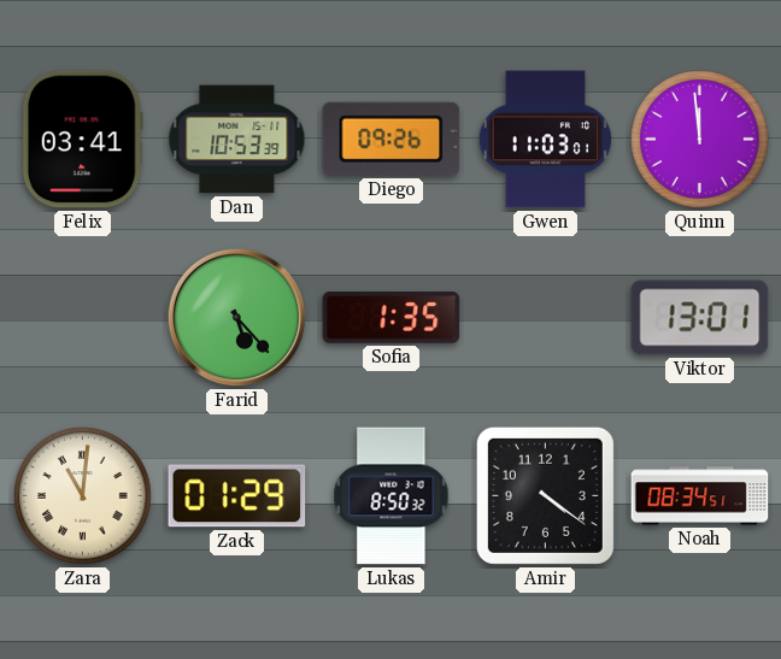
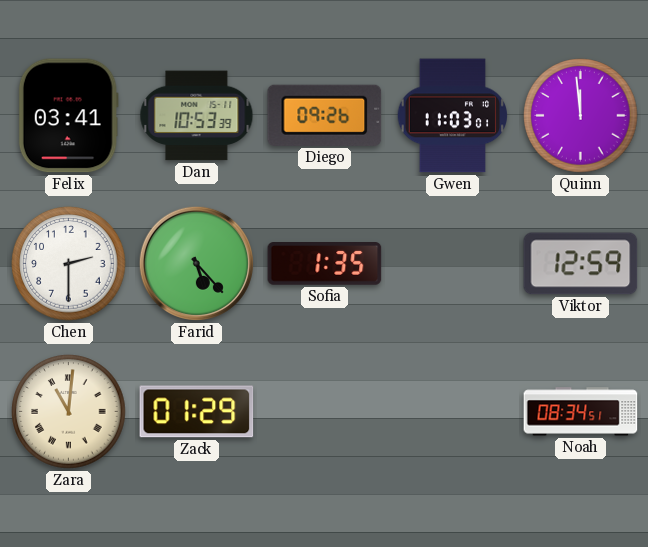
Chen: none -> 2:30 (69, 264)
Viktor: 13:01 -> 12:59 (581, 264)
Lukas: 8:50 -> none (392, 496)
Amir: 4:21 -> none (545, 495)
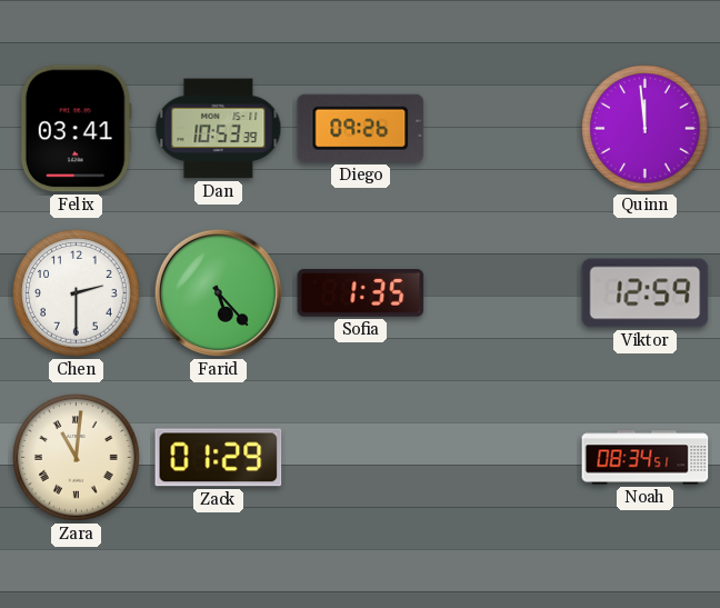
Gwen: 11:03 -> none (453, 116)
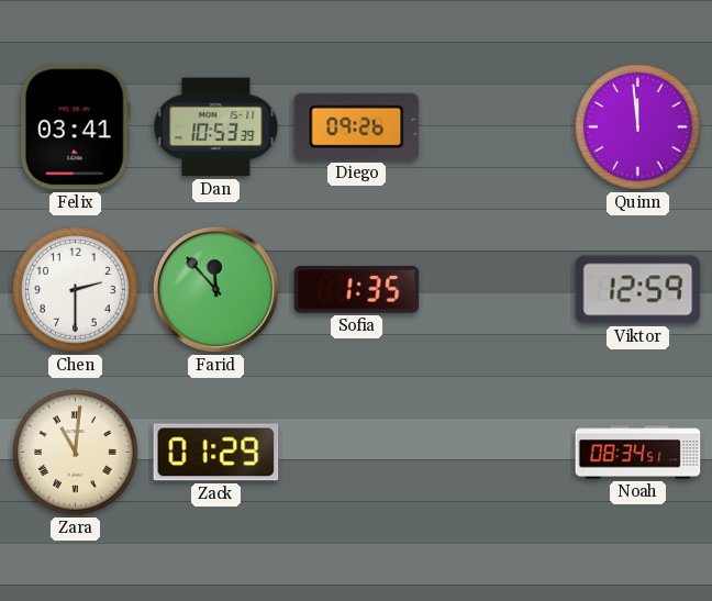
Farid: 5:23 -> 11:53 (215, 289)
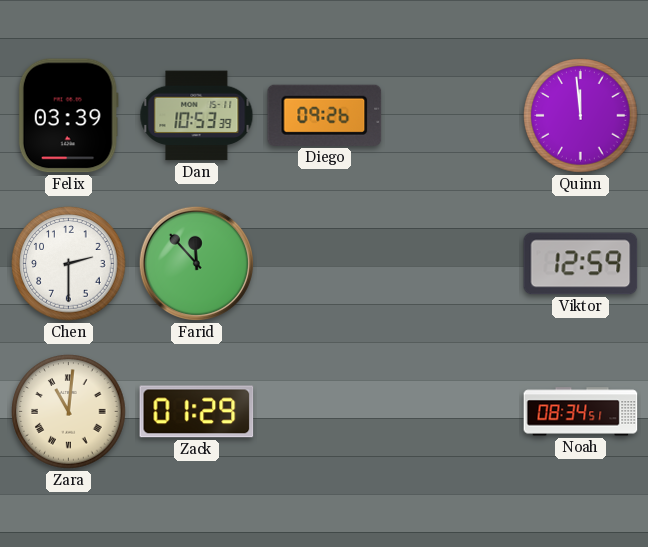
Felix: 03:41 -> 03:39 (68, 116)
Sofia: 1:35 -> none (357, 290)
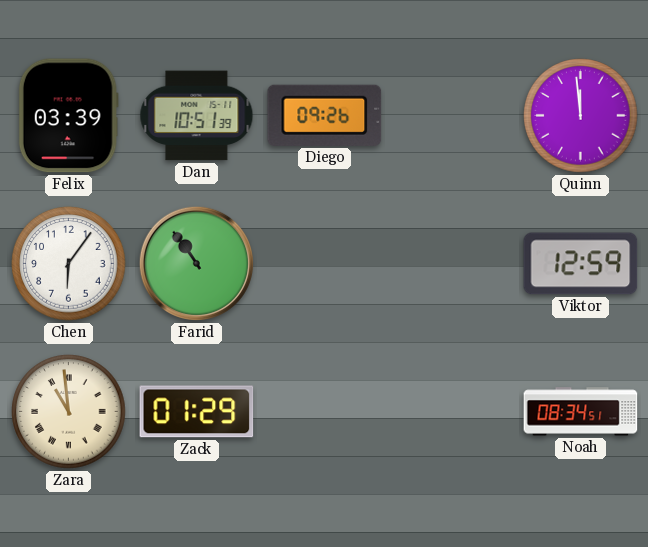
Dan: 10:53 -> 10:51 (197, 116)
Chen: 2:30 -> 6:06 (69, 264)
Farid: 11:53 -> 10:54 (196, 263)
Zara: 11:01 -> 10:59 (69, 412)
